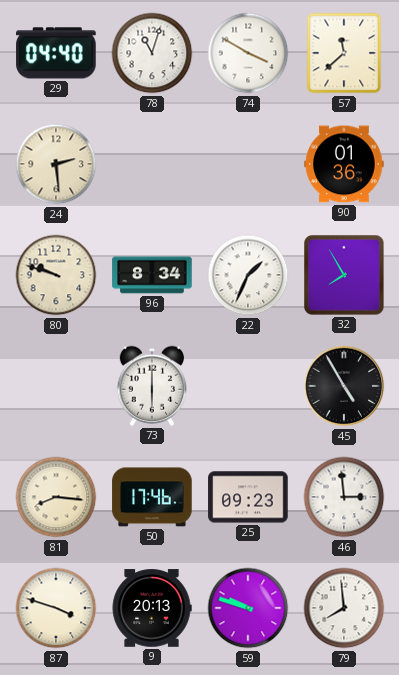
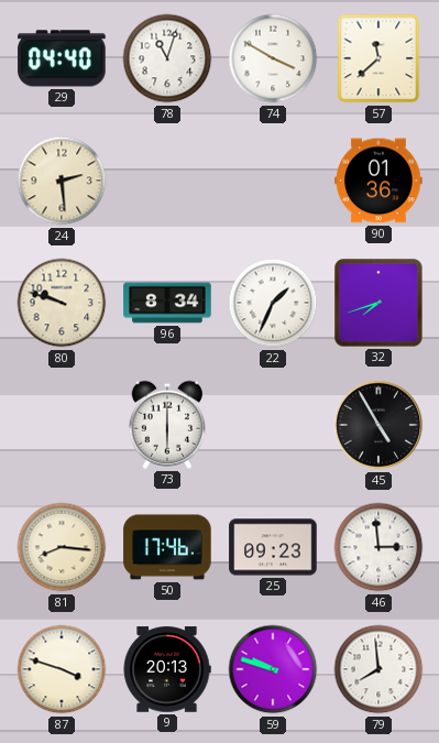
32: 7:55 -> 7:42 (378, 303)
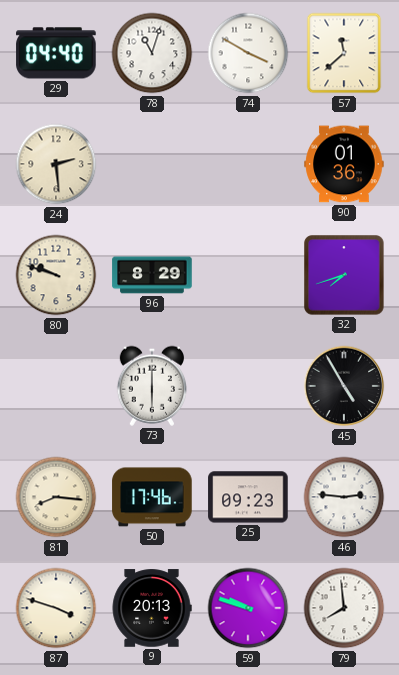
96: 8:34 -> 8:29 (152, 275)
22: 1:34 -> none (273, 303)
46: 2:59 -> 2:46 (344, 497)
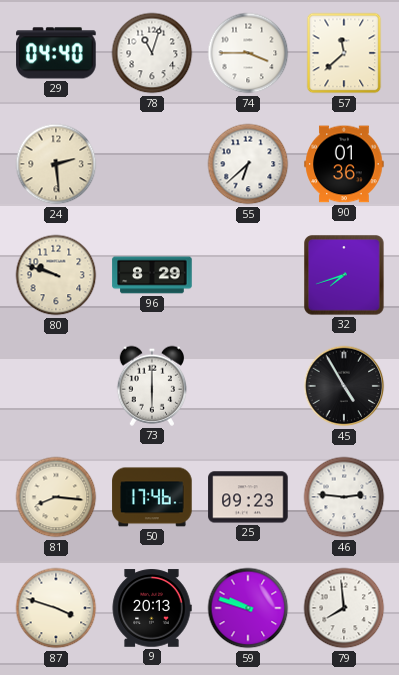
74: 3:50 -> 3:45 (248, 53)
55: none -> 6:38 (248, 164)
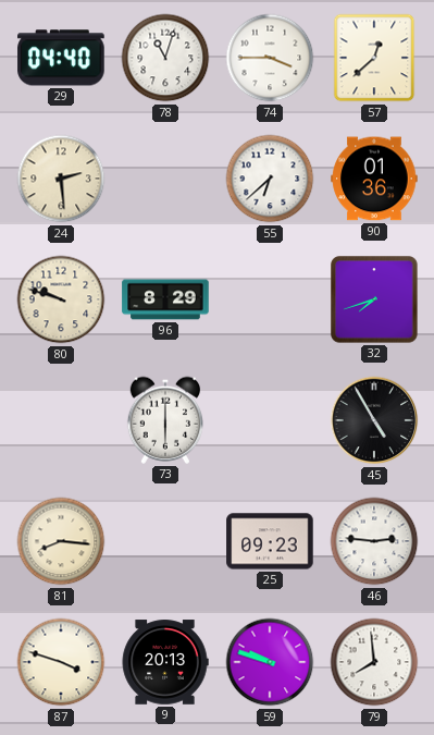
57: 11:38 -> 12:38 (374, 58)
50: 17:46 -> none (152, 497)
